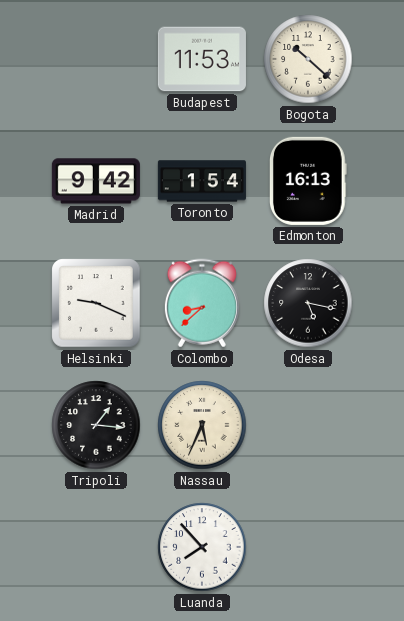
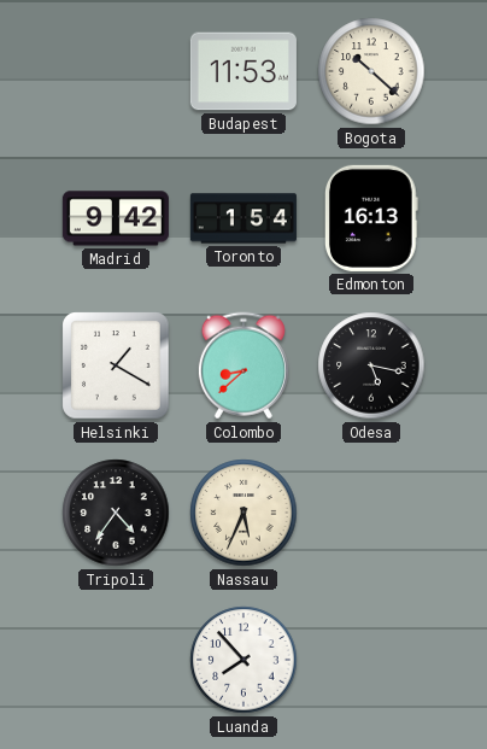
Helsinki: 9:19 -> 1:20 (116, 365)
Tripoli: 1:16 -> 4:36 (116, 513)
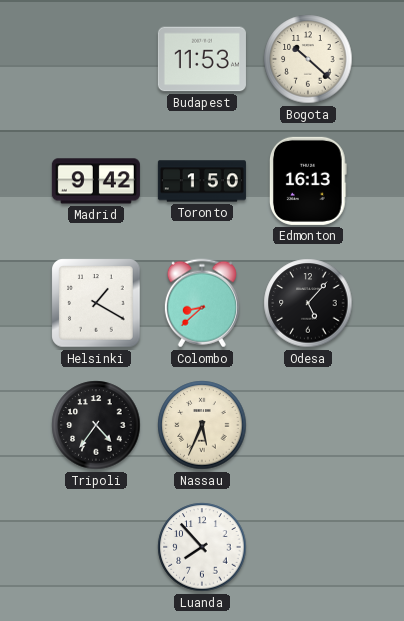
Toronto: 1:54 -> 1:50 (202, 181)
Odesa: 5:17 -> 5:07 (308, 303)
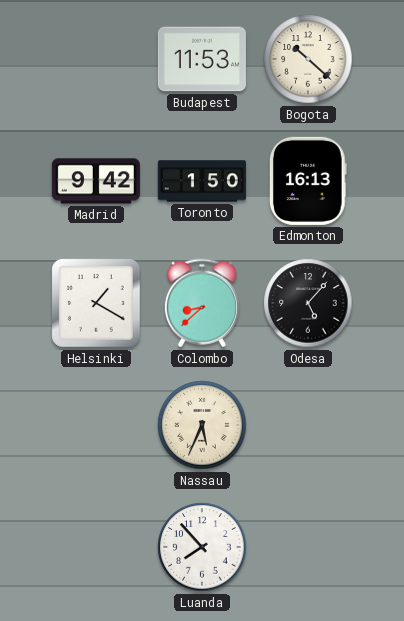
Tripoli: 4:36 -> none (96, 425)
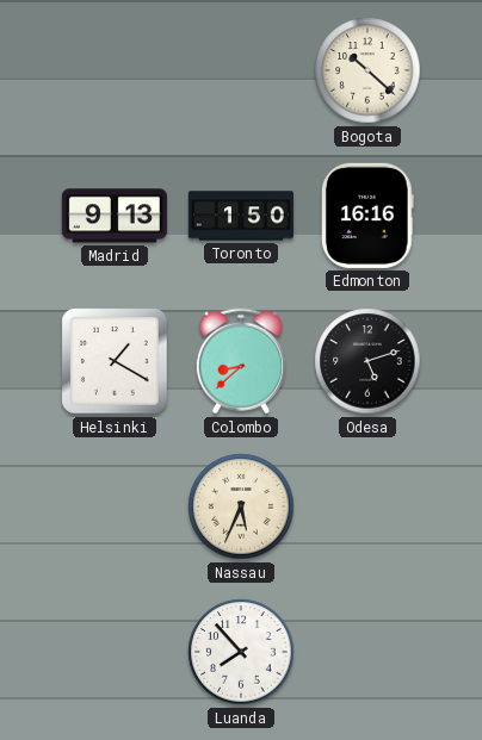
Budapest: 11:53 -> none (202, 59)
Madrid: 9:42 -> 9:13 (115, 216)
Edmonton: 16:13 -> 16:16 (367, 216)
Odesa: 5:07 -> 5:12 (367, 361)
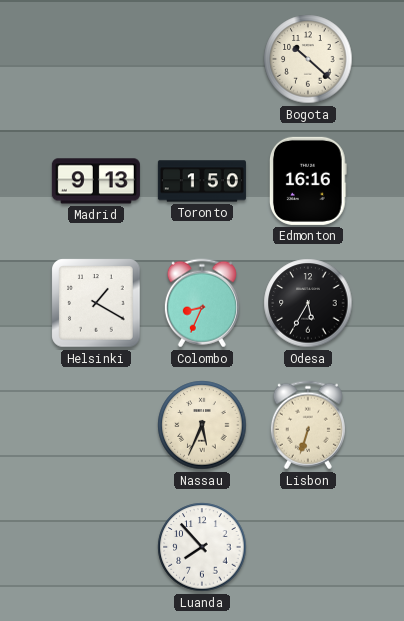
Colombo: 8:38 -> 8:34 (202, 303)
Odesa: 5:12 -> 5:35 (308, 303)
Lisbon: none -> 6:33 (308, 425)
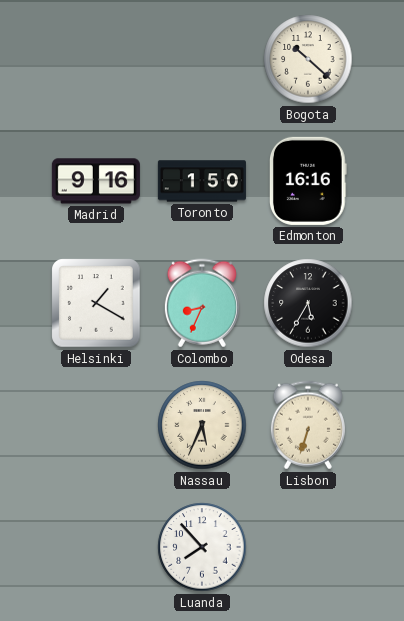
Madrid: 9:13 -> 9:16 (96, 181)
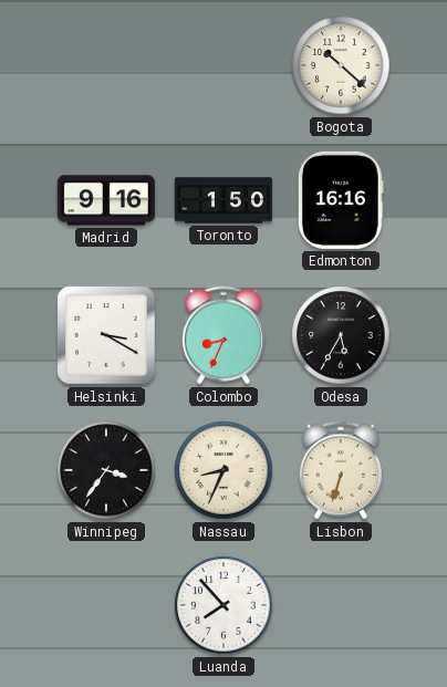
Helsinki: 1:20 -> 3:20 (106, 335)
Winnipeg: none -> 3:36 (106, 470)
Nassau: 5:34 -> 8:34 (224, 470)
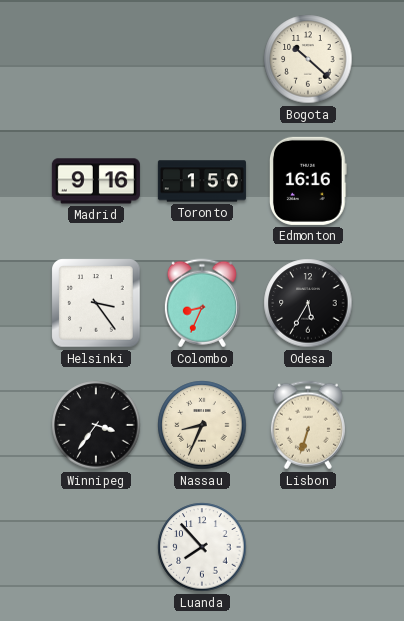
Helsinki: 3:20 -> 3:24 (96, 303)
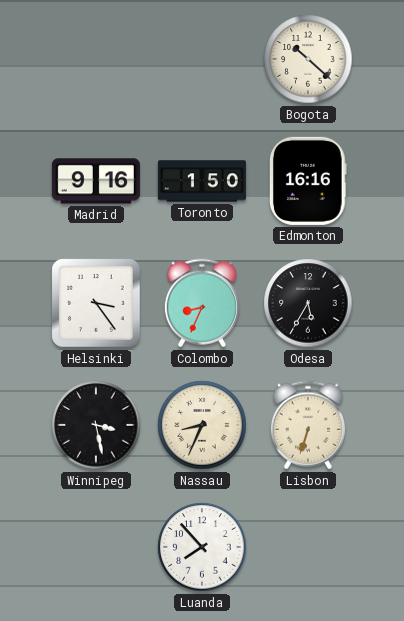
Winnipeg: 3:36 -> 3:28 (96, 425)
